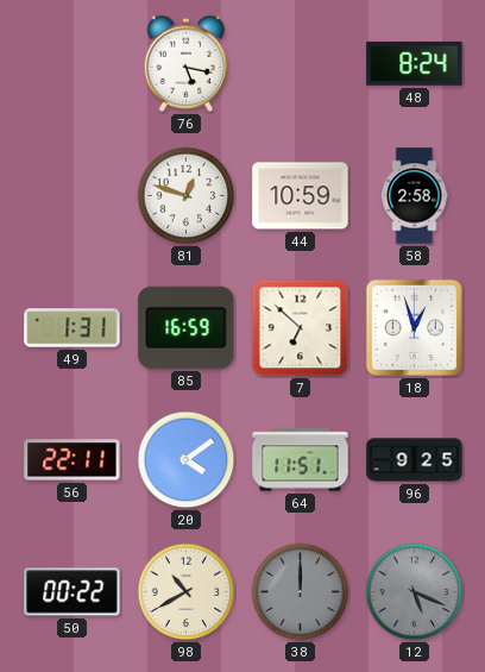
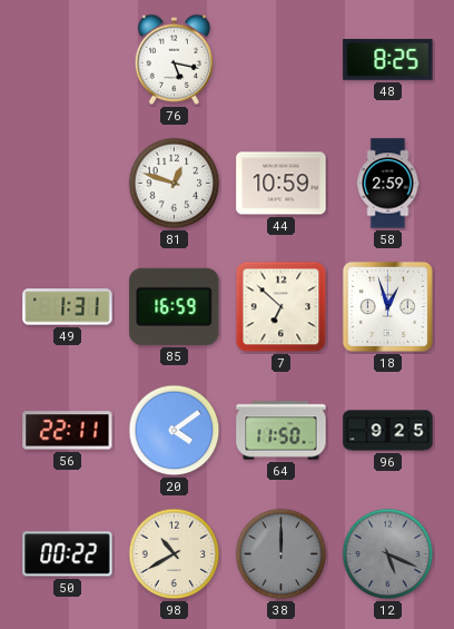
48: 8:24 -> 8:25 (388, 59)
58: 2:58 -> 2:59 (388, 184)
64: 11:51 -> 11:50 (282, 431)
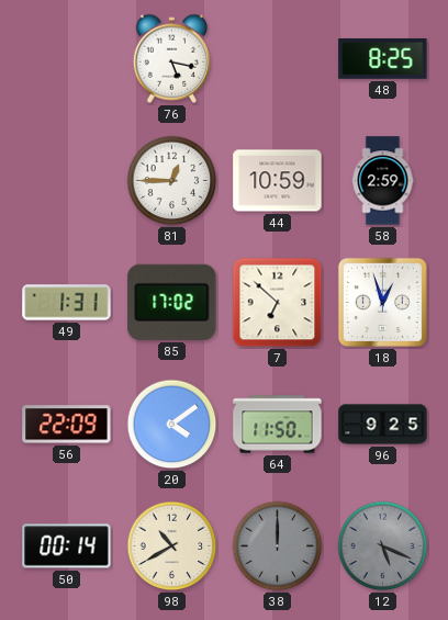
81: 12:48 -> 12:45 (172, 181)
85: 16:59 -> 17:02 (172, 302)
56: 22:11 -> 22:09 (67, 425)
50: 00:22 -> 00:14 (67, 546)
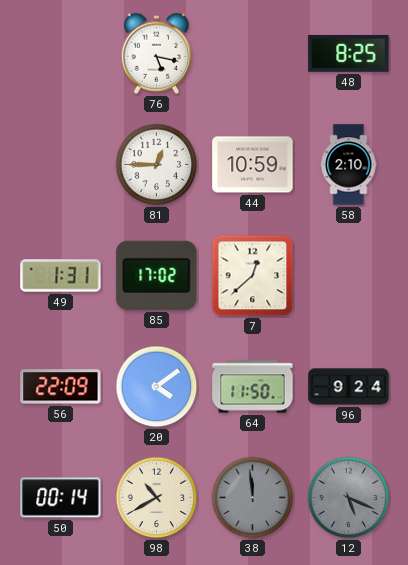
58: 2:59 -> 2:10 (349, 165)
7: 6:52 -> 12:38 (253, 276)
18: 12:57 -> none (382, 302)
96: 9:25 -> 9:24 (349, 387)
38: 12:00 -> 11:59 (253, 498)
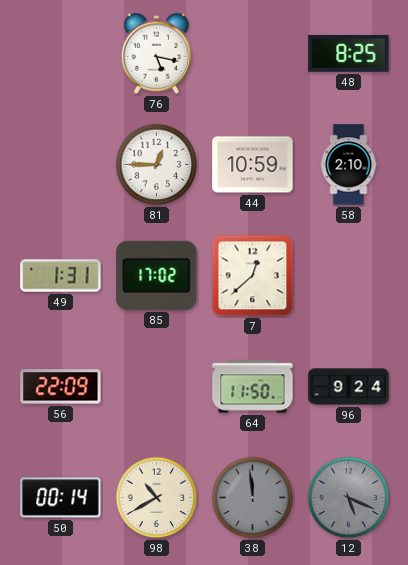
20: 4:09 -> none (157, 387)
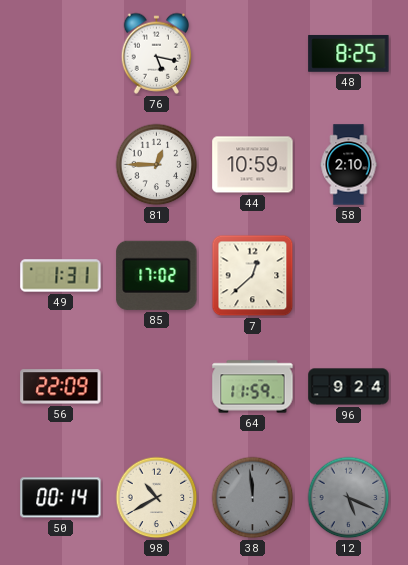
64: 11:50 -> 11:59 (253, 387)
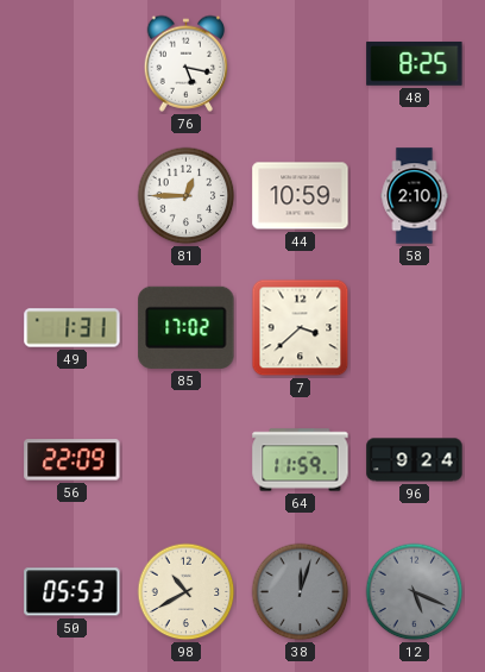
7: 12:38 -> 3:38 (301, 328)
50: 00:14 -> 05:53 (73, 592)
38: 11:59 -> 12:03 (301, 592)
